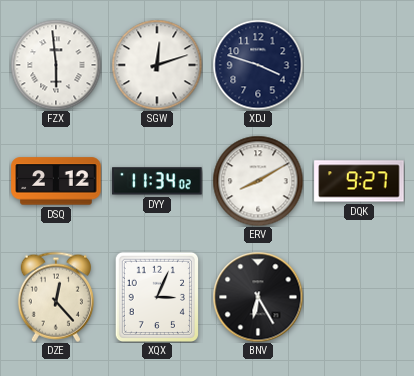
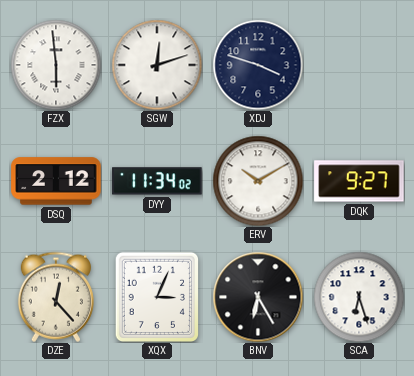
ERV: 8:10 -> 10:10 (258, 181)
SCA: none -> 6:27 (359, 297)
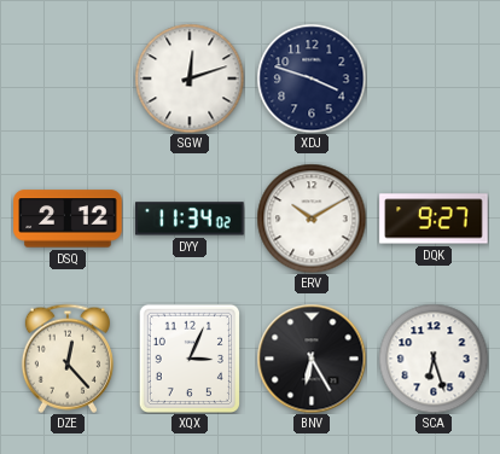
FZX: 5:59 -> none (56, 65)
